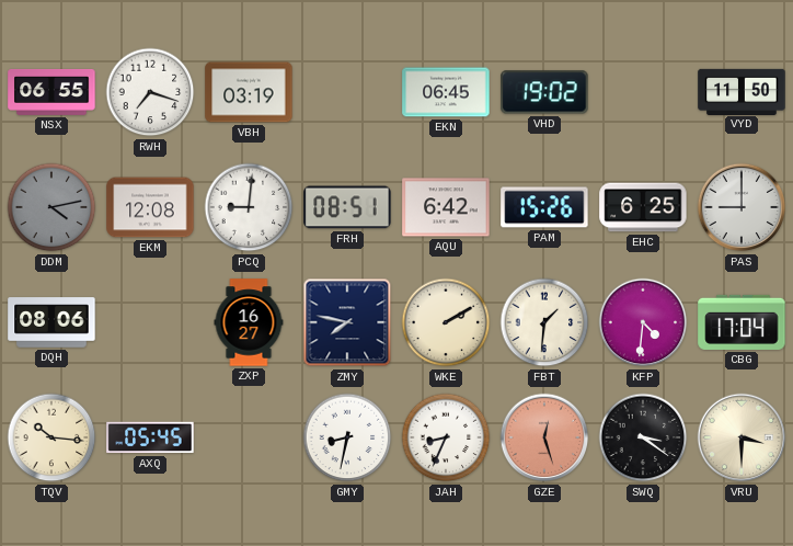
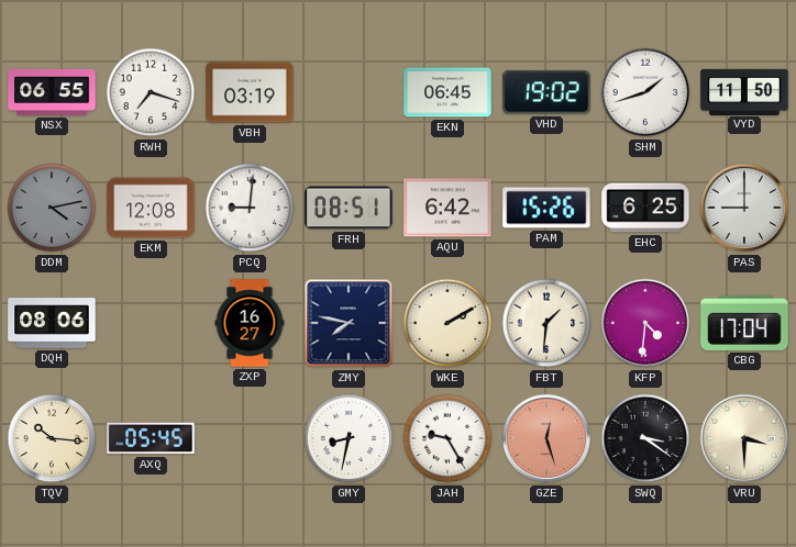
SHM: none -> 1:42 (645, 92)
JAH: 8:34 -> 9:25 (447, 438)
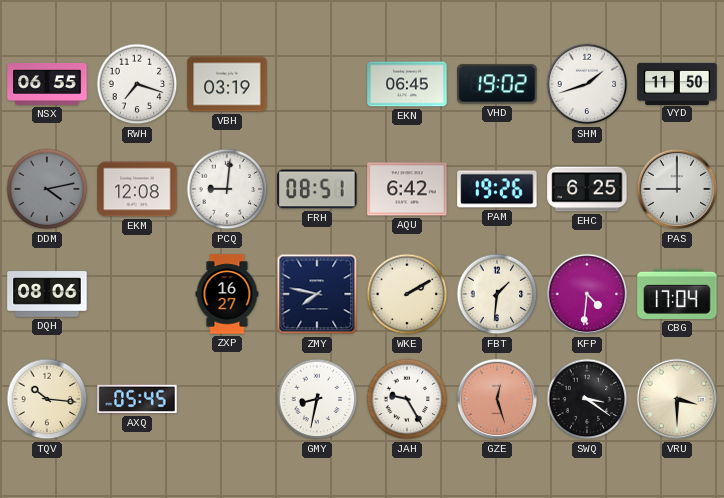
PAM: 15:26 -> 19:26 (497, 189)
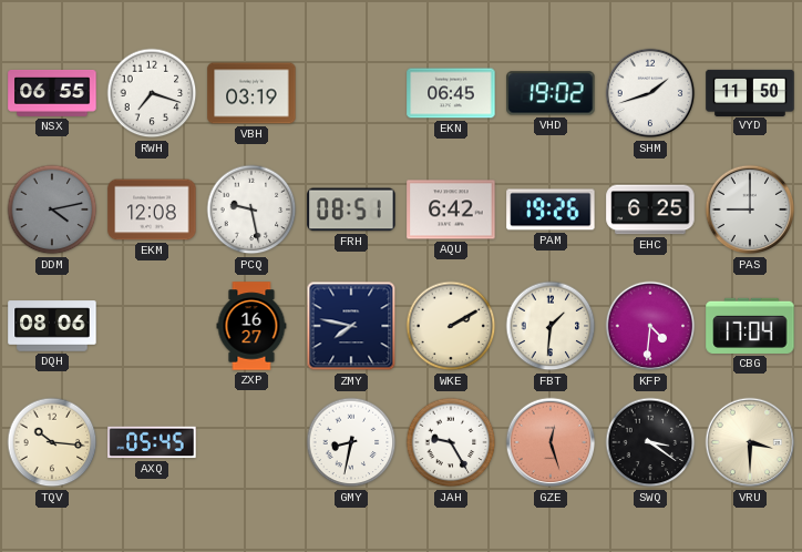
PCQ: 9:01 -> 9:28 (251, 209)
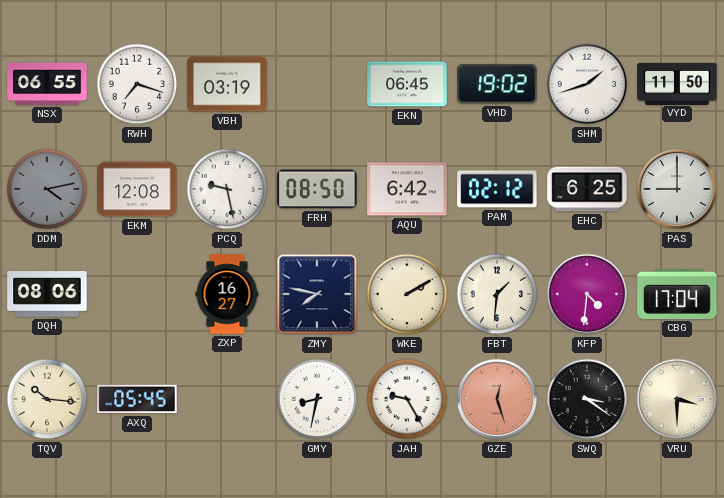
FRH: 08:51 -> 08:50 (317, 189)
PAM: 19:26 -> 02:12 (497, 189)
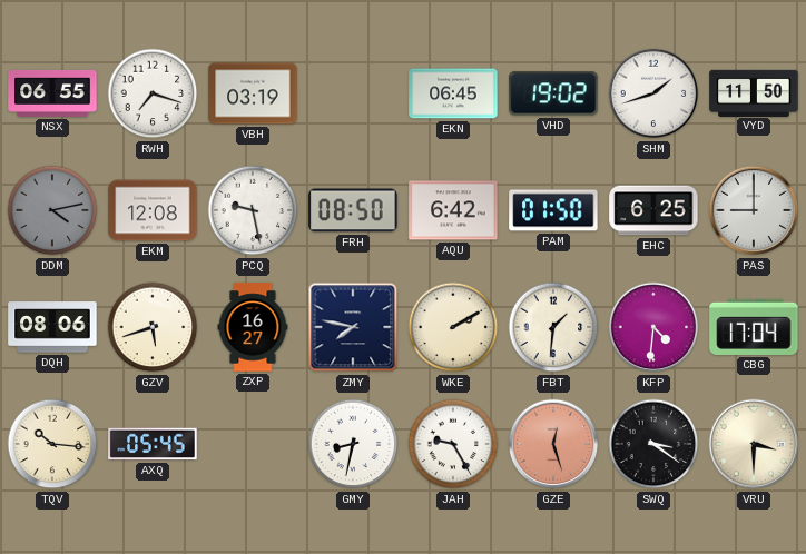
PAM: 02:12 -> 01:50 (553, 210)
GZV: none -> 5:42 (153, 327)
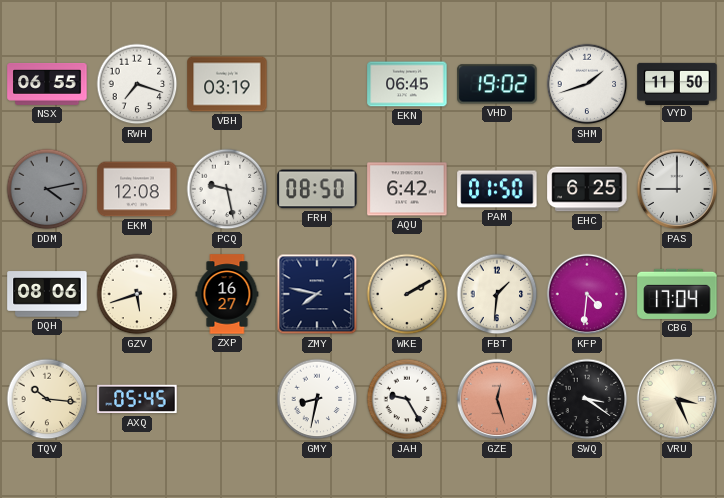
VRU: 3:30 -> 3:26 (677, 399)
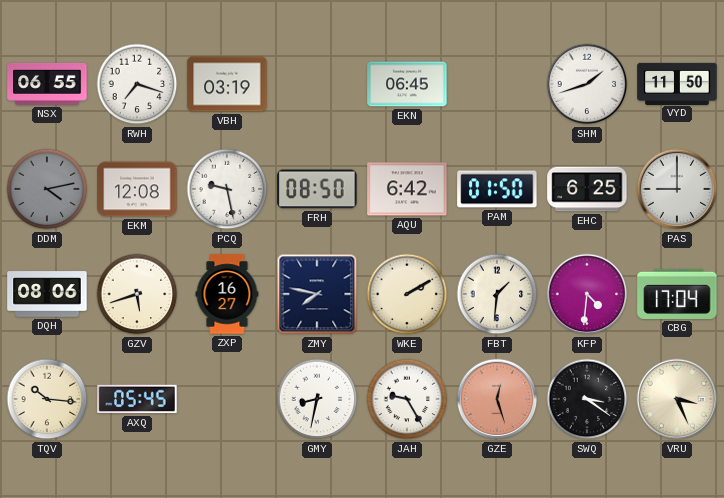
VHD: 19:02 -> none (497, 84)
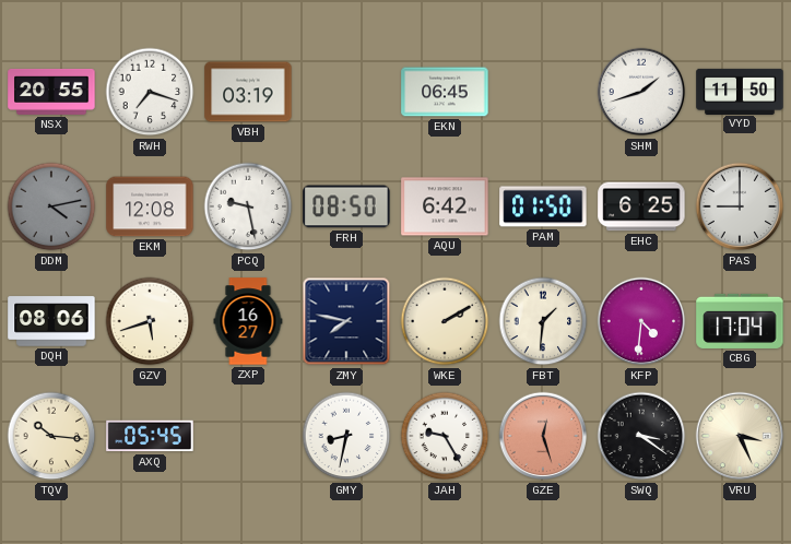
NSX: 06:55 -> 20:55 (51, 93)
